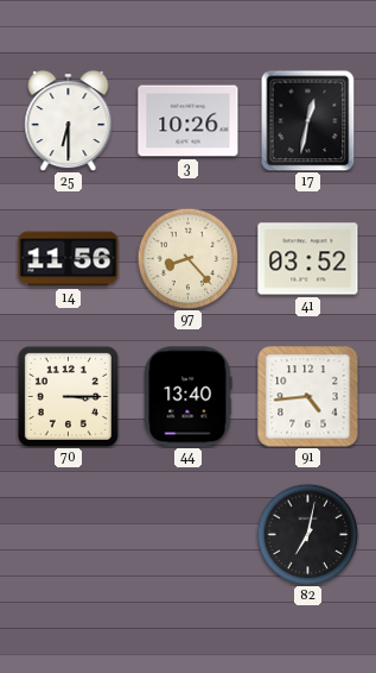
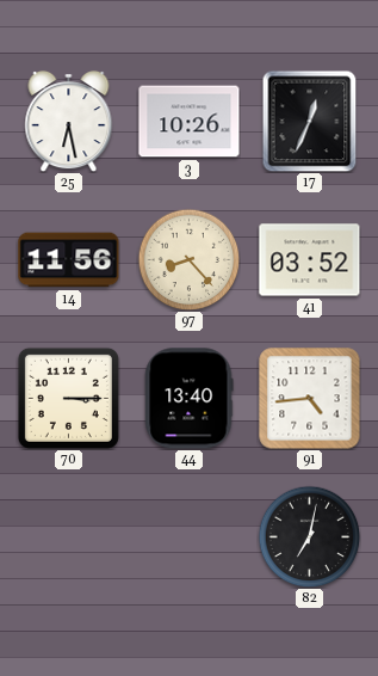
25: 6:30 -> 6:28 (69, 122)
17: 12:32 -> 12:34 (310, 121)
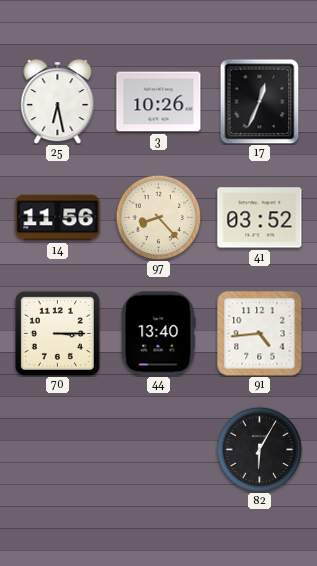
82: 7:02 -> 6:05 (259, 449)
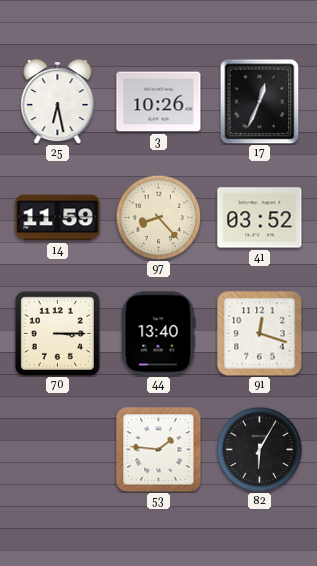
14: 11:56 -> 11:59 (58, 218)
91: 4:44 -> 12:18 (260, 334)
53: none -> 1:46 (159, 450)
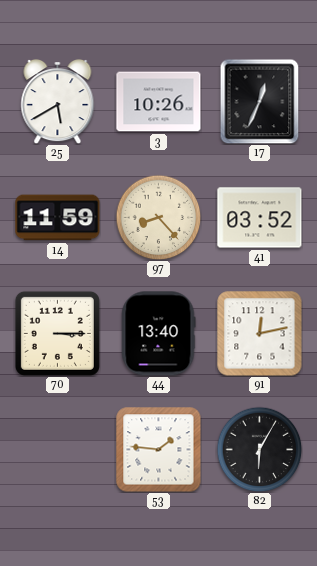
25: 6:28 -> 5:40 (58, 102)
91: 12:18 -> 12:13 (260, 334)
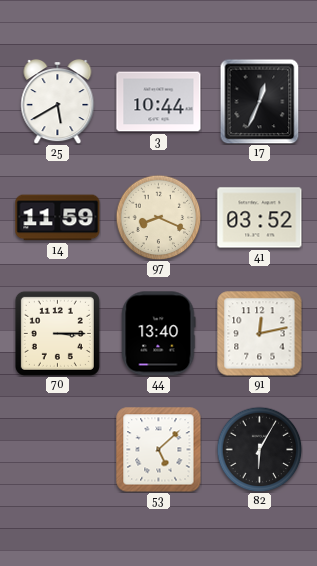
3: 10:26 -> 10:44 (159, 102)
97: 8:23 -> 8:19 (158, 217)
53: 1:46 -> 5:08 (159, 450)
